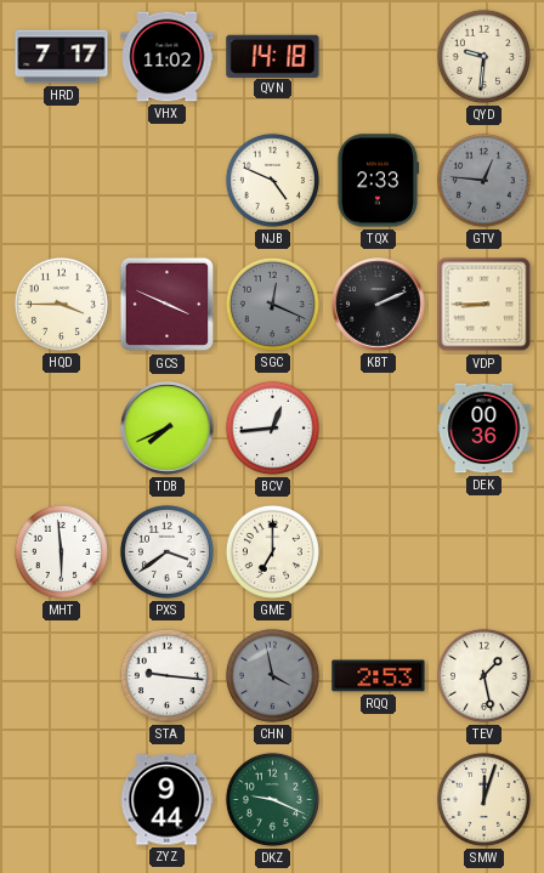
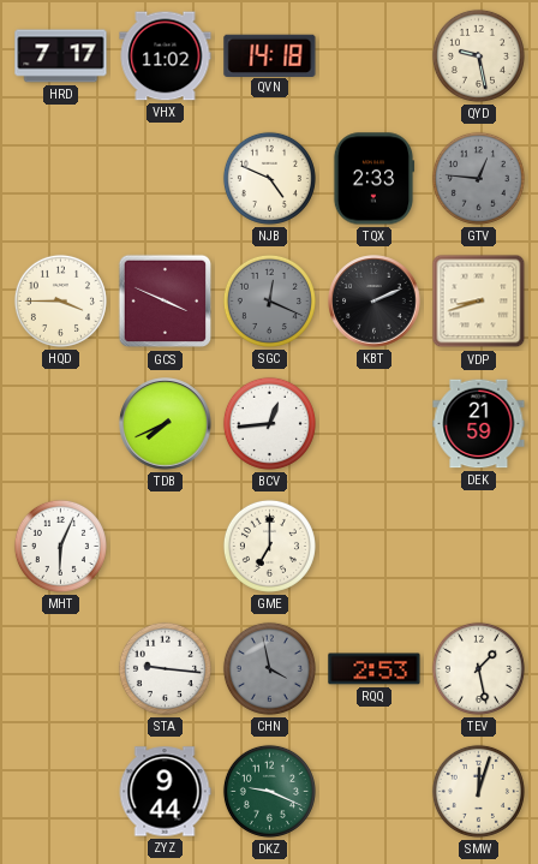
QYD: 9:31 -> 9:28 (478, 55)
VDP: 8:45 -> 8:42 (479, 302)
DEK: 00:36 -> 21:59 (479, 424)
MHT: 5:59 -> 6:04 (60, 546)
PXS: 3:39 -> none (166, 551)
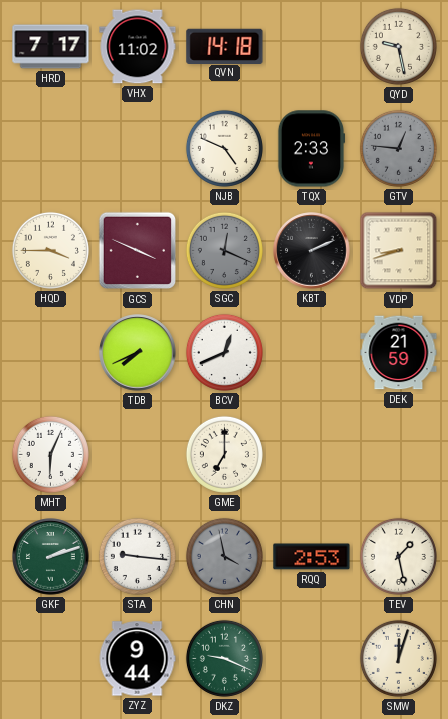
BCV: 12:44 -> 12:41 (224, 352)
GKF: none -> 2:12 (51, 557)
